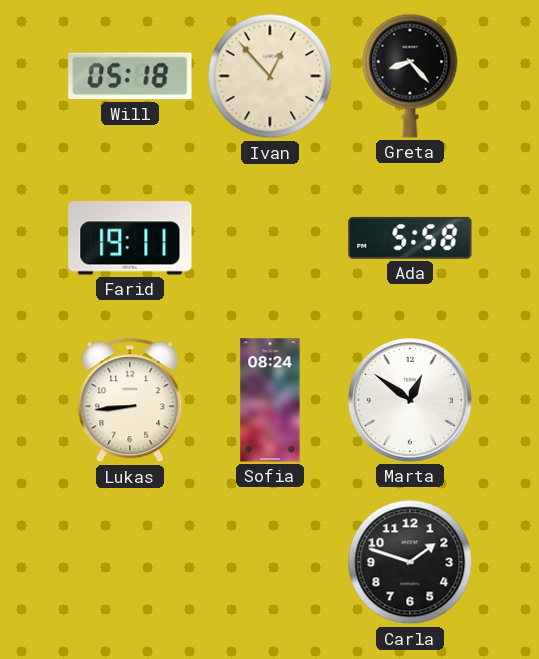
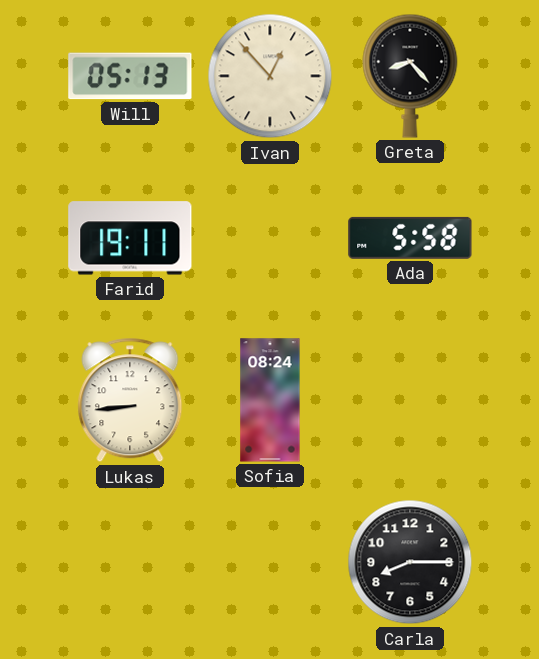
Will: 05:18 -> 05:13 (130, 76)
Marta: 12:51 -> none (411, 401)
Carla: 1:48 -> 8:15 (410, 562)
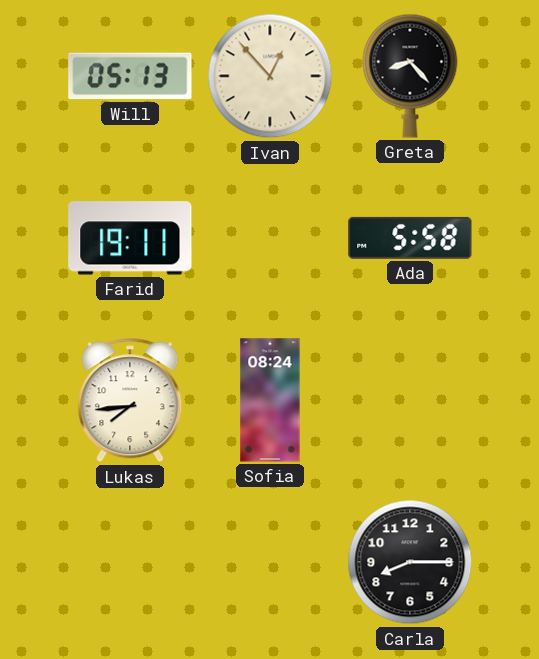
Lukas: 8:44 -> 7:44 (130, 400)
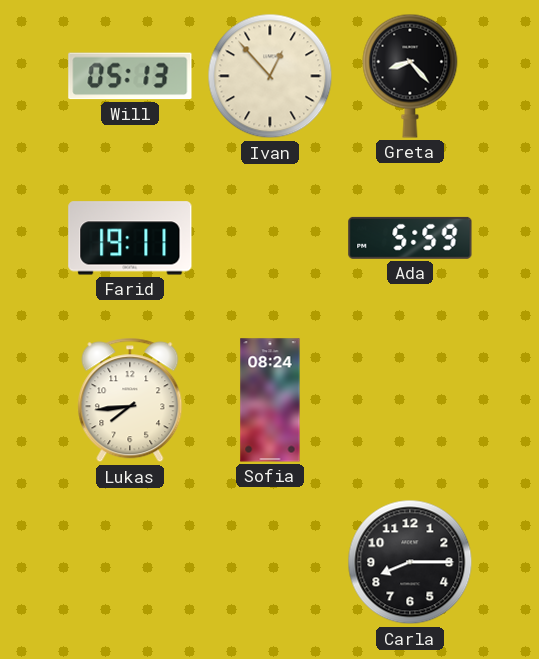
Ada: 5:58 -> 5:59 (410, 238)
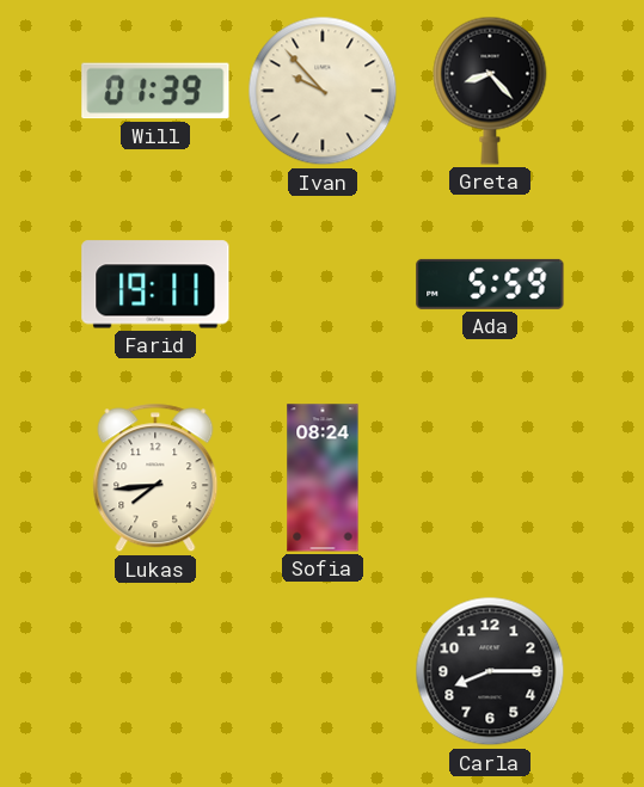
Will: 05:13 -> 01:39 (155, 91)
Ivan: 12:53 -> 9:53 (323, 91)
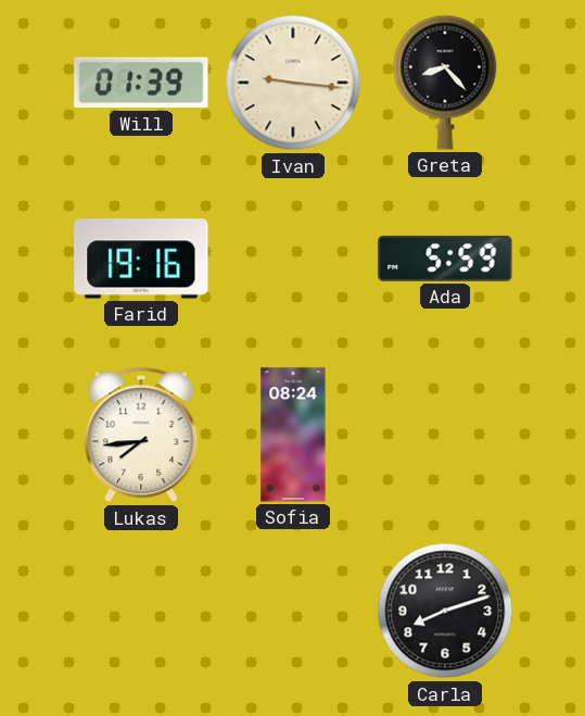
Ivan: 9:53 -> 9:16 (293, 83)
Farid: 19:11 -> 19:16 (141, 259)
Carla: 8:15 -> 8:12 (445, 611)
